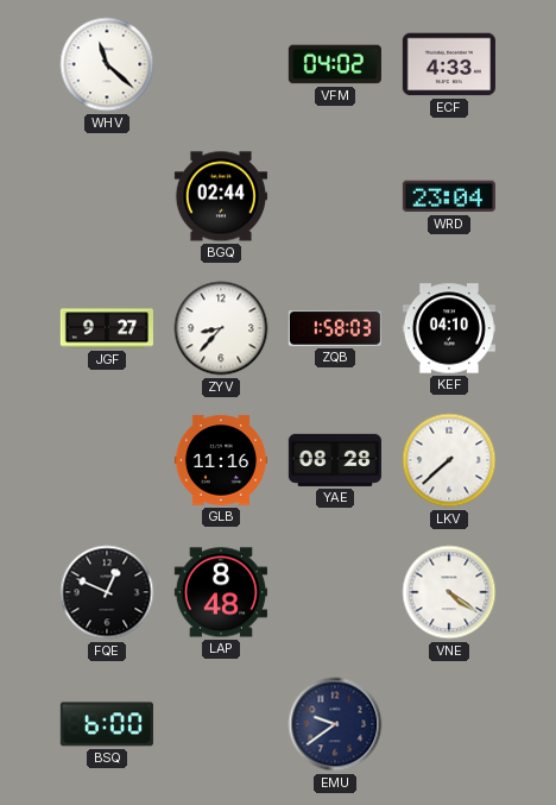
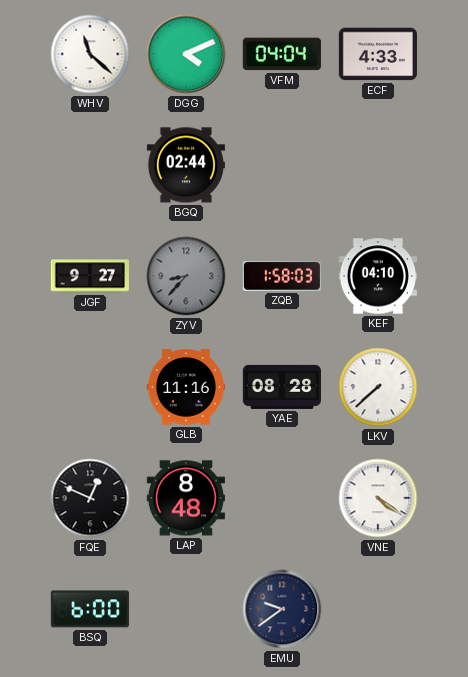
DGG: none -> 4:11 (186, 54)
VFM: 04:02 -> 04:04 (282, 54)
WRD: 23:04 -> none (449, 196)
ZYV dial: white -> grey (186, 276)
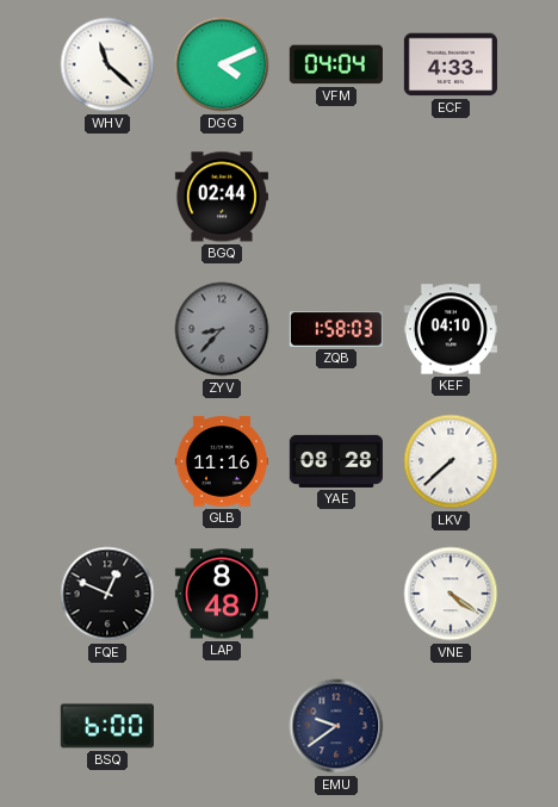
JGF: 9:27 -> none (90, 276)
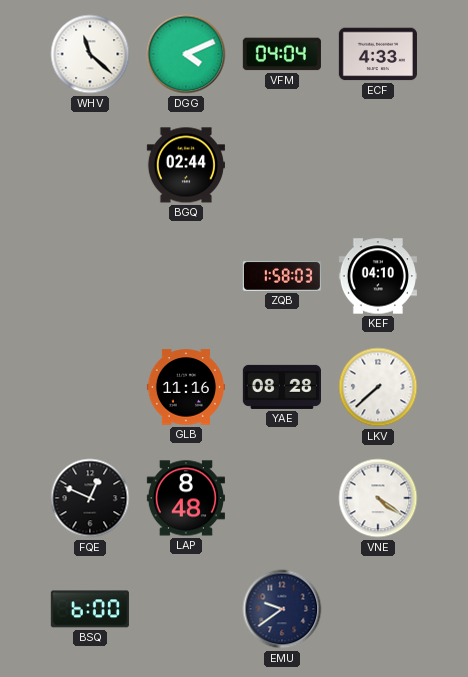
ZYV: 8:37 -> none (222, 329)
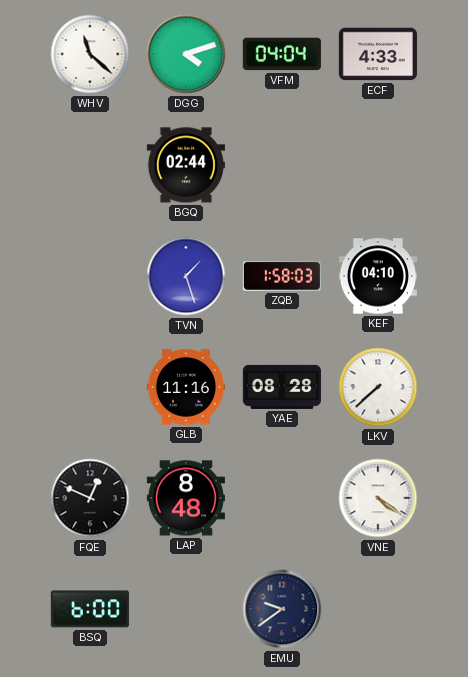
DGG: 4:11 -> 4:12 (186, 54)
TVN: none -> 1:27 (186, 276)
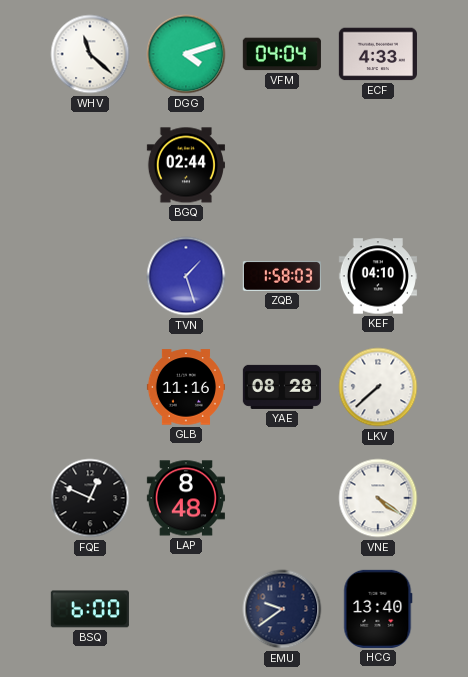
HCG: none -> 13:40 (378, 609)
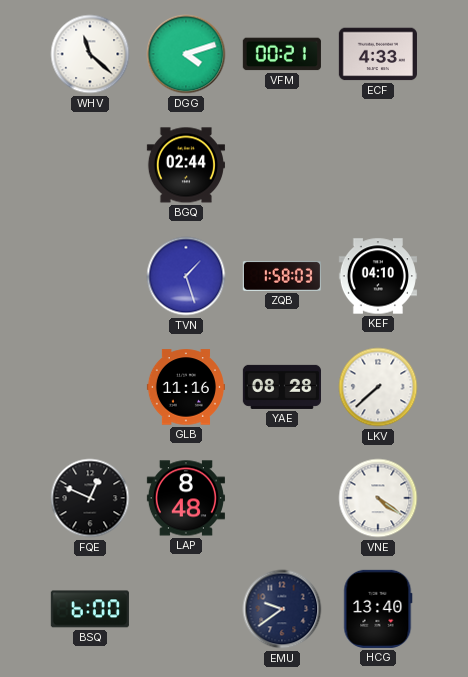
VFM: 04:04 -> 00:21 (282, 54)
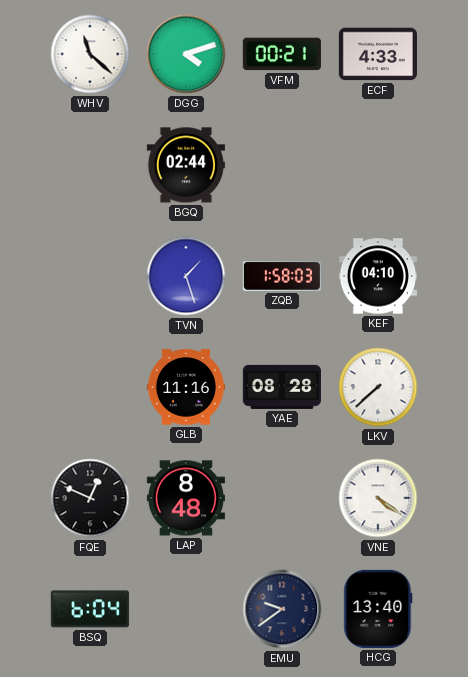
BSQ: 6:00 -> 6:04 (90, 609)
